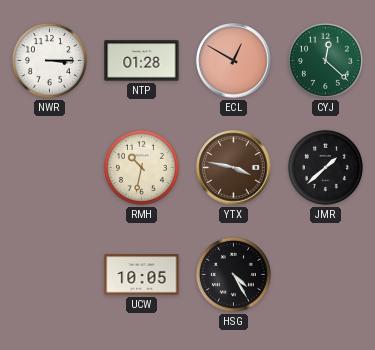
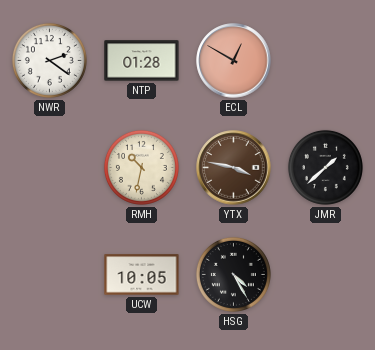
NWR: 3:15 -> 2:21 (49, 60)
CYJ: 12:22 -> none (325, 60)
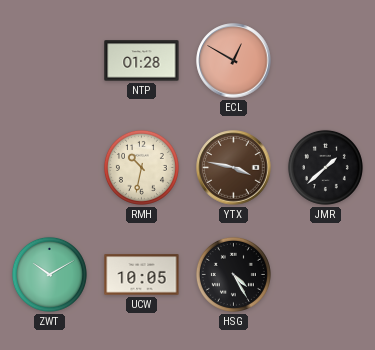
NWR: 2:21 -> none (49, 60)
ZWT: none -> 10:10 (49, 274)
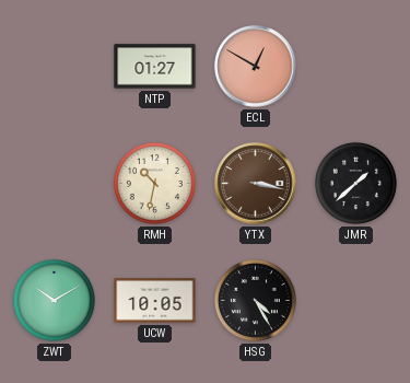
NTP: 01:28 -> 01:27 (155, 67)
YTX: 3:47 -> 3:17 (256, 184)
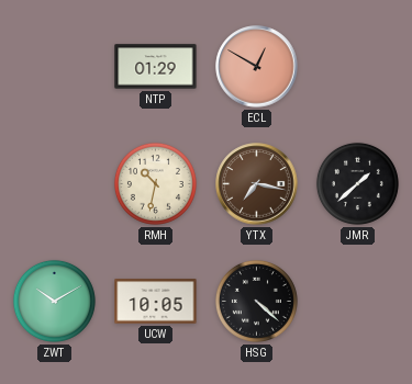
NTP: 01:27 -> 01:29 (156, 67)
YTX: 3:17 -> 7:17 (257, 184)
HSG: 4:25 -> 4:22 (256, 301)
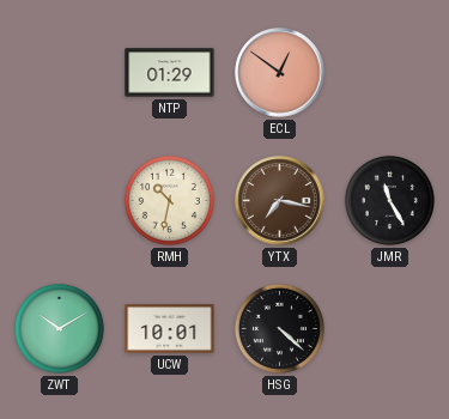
ECL: 12:50 -> 12:51 (280, 73)
JMR: 1:38 -> 11:25 (389, 200)
UCW: 10:05 -> 10:01 (170, 329)
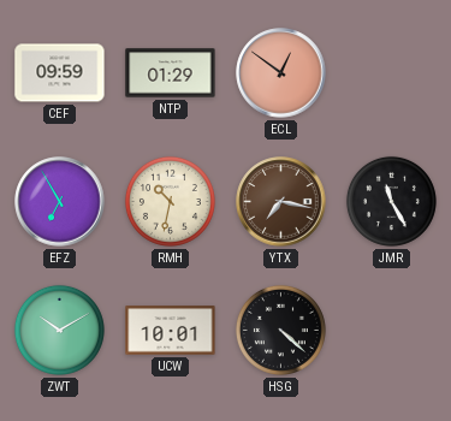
CEF: none -> 09:59 (60, 73)
EFZ: none -> 6:55 (60, 202)
